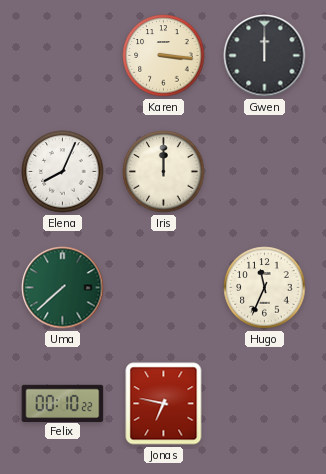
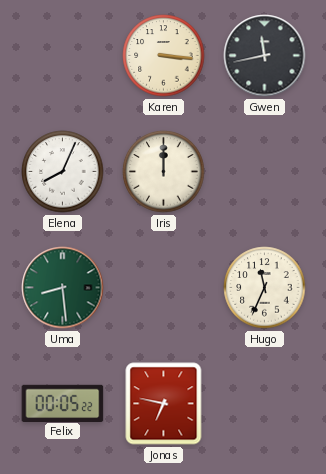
Gwen: 12:00 -> 11:43 (265, 56)
Uma: 7:38 -> 8:29 (63, 288)
Felix: 00:10 -> 00:05 (63, 403)
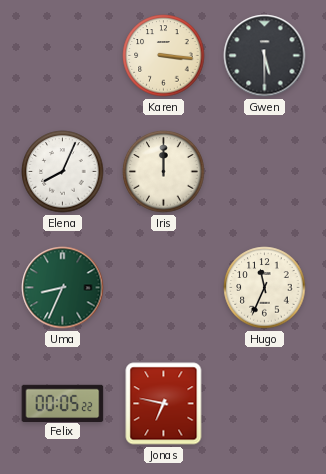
Gwen: 11:43 -> 5:30 (265, 56)
Uma: 8:29 -> 8:34 (63, 288)
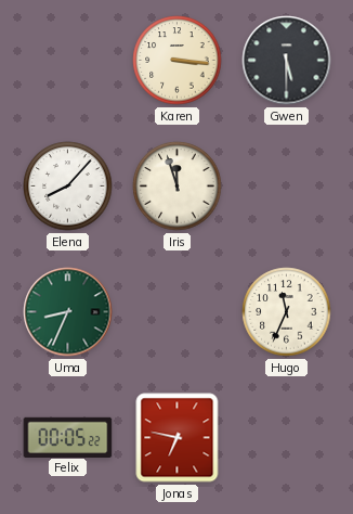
Elena: 8:04 -> 8:07 (68, 187)
Iris: 12:00 -> 11:57 (178, 187)
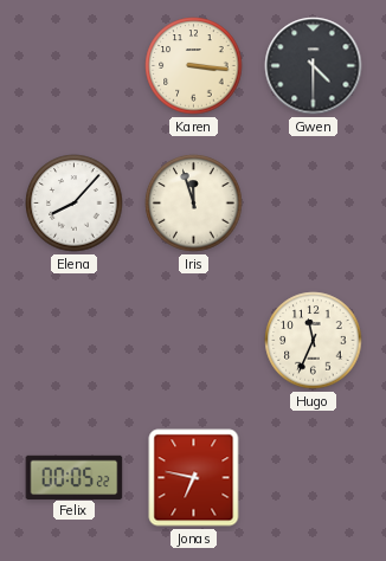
Gwen: 5:30 -> 4:30 (314, 66)
Uma: 8:34 -> none (68, 312)
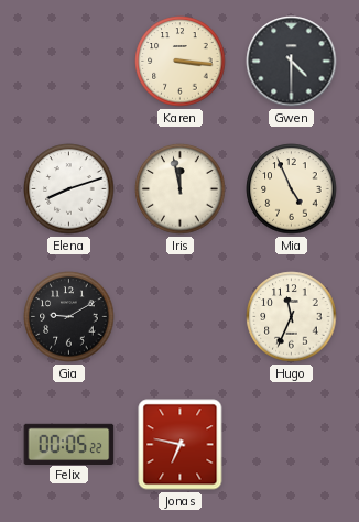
Elena: 8:07 -> 8:12 (69, 189)
Iris: 11:57 -> 11:58 (181, 189)
Mia: none -> 4:56 (292, 189)
Gia: none -> 9:10 (69, 317)
